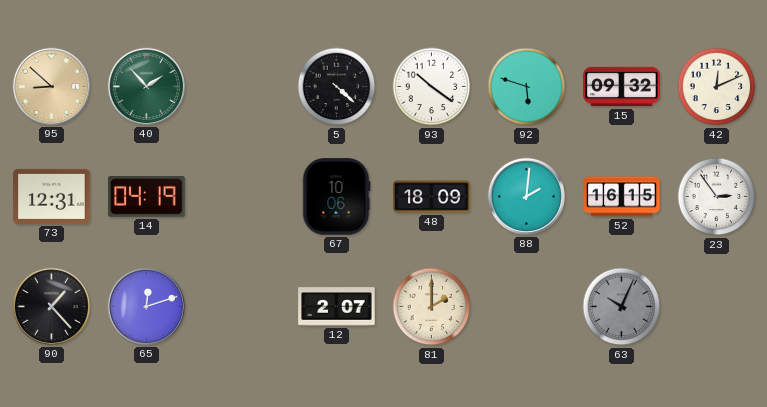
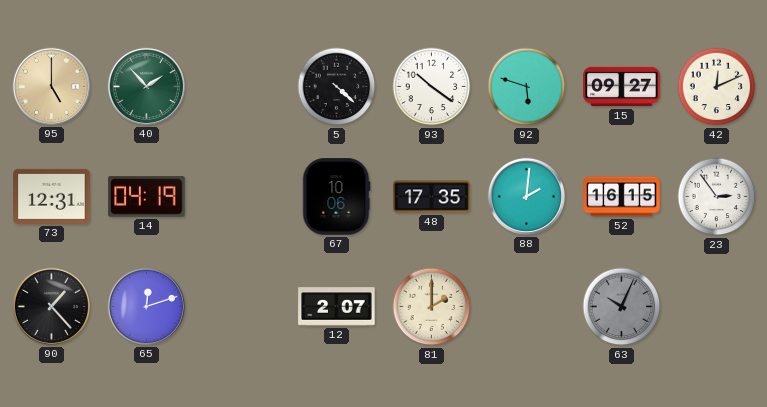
95: 8:52 -> 5:00 (51, 86)
15: 09:32 -> 09:27 (622, 87)
48: 18:09 -> 17:35 (432, 197)
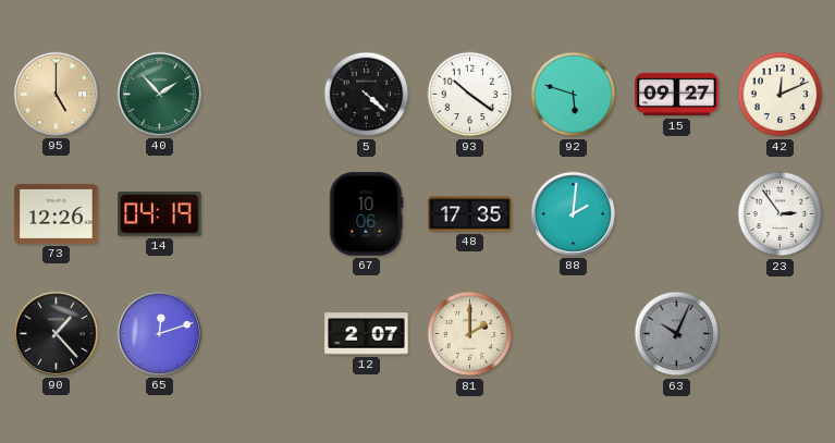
73: 12:31 -> 12:26 (57, 213)
52: 16:15 -> none (622, 197)
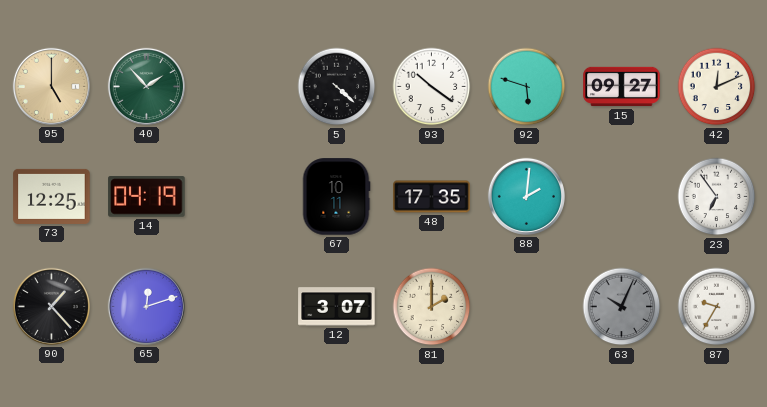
73: 12:26 -> 12:25 (52, 196)
67: 10:06 -> 10:11 (336, 197)
23: 2:54 -> 6:54 (717, 197)
12: 2:07 -> 3:07 (337, 307)
87: none -> 9:35 (717, 307)
